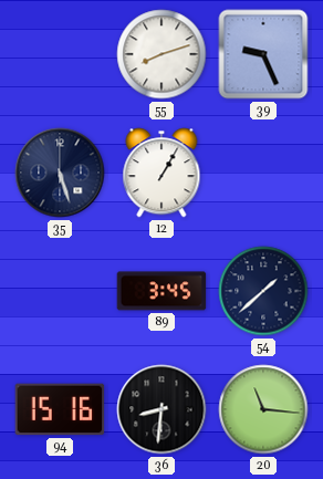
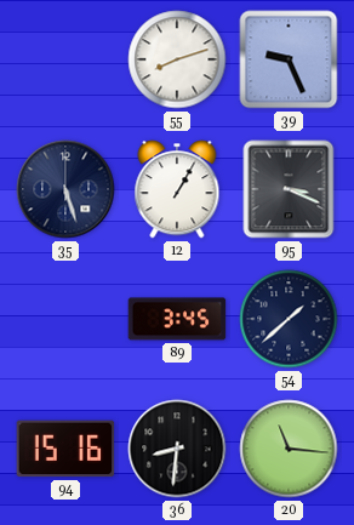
95: none -> 3:19 (289, 189)
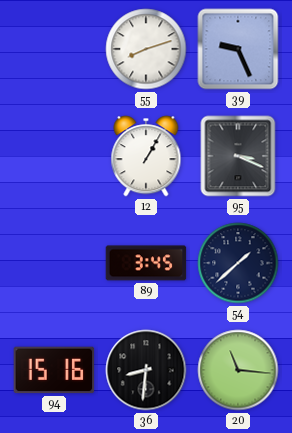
35: 5:27 -> none (65, 189)
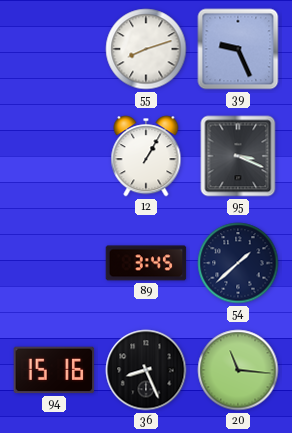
36: 8:31 -> 8:26 (146, 370)
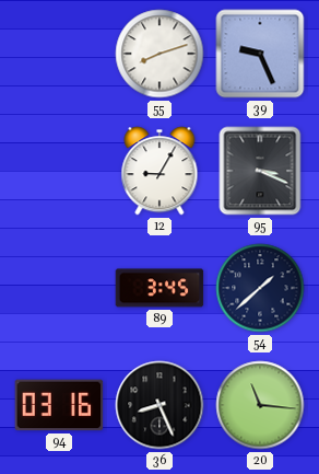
12: 1:05 -> 9:05 (159, 171)
94: 15:16 -> 03:16 (59, 405)
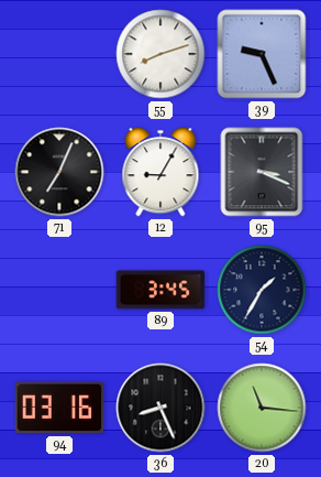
71: none -> 7:04 (59, 172)
54: 1:38 -> 1:35 (262, 290)
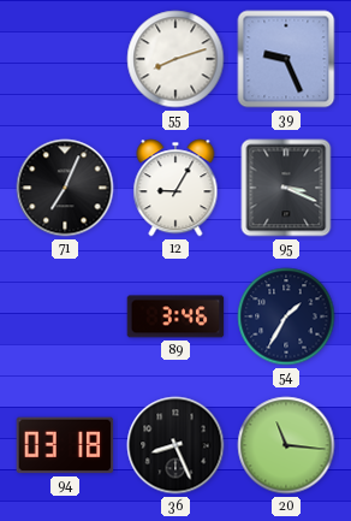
89: 3:45 -> 3:46 (175, 316)
94: 03:16 -> 03:18 (65, 445)
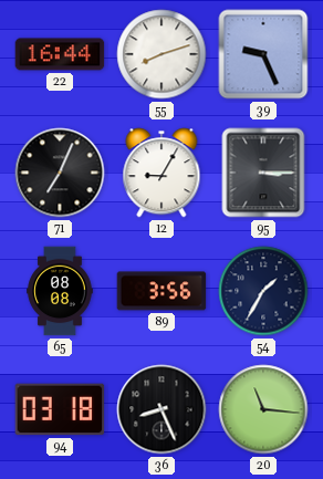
22: none -> 16:44 (60, 54)
95: 3:19 -> 3:15 (263, 173)
65: none -> 08:08 (60, 291)
89: 3:46 -> 3:56 (161, 291)
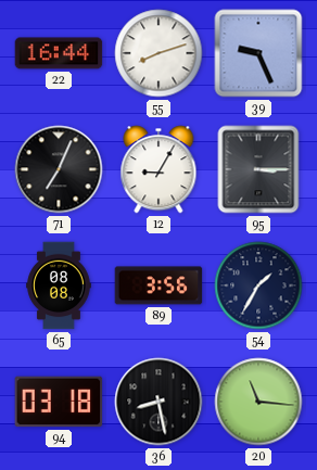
36: 8:26 -> 8:28 (158, 402)
